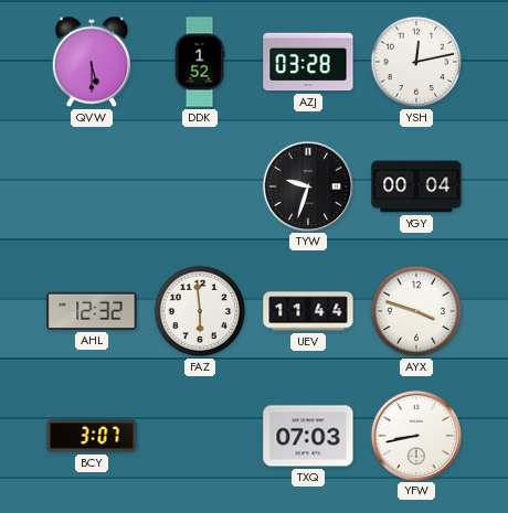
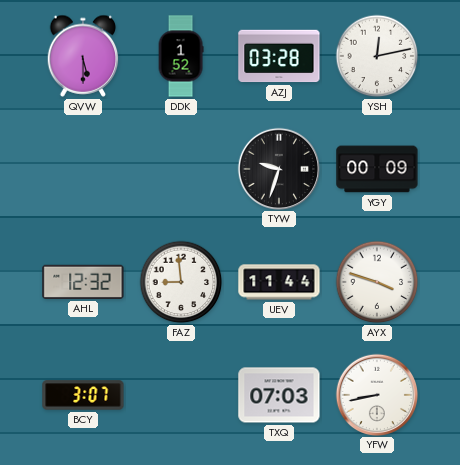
YGY: 00:04 -> 00:09 (377, 169)
FAZ: 5:59 -> 8:59 (181, 282)
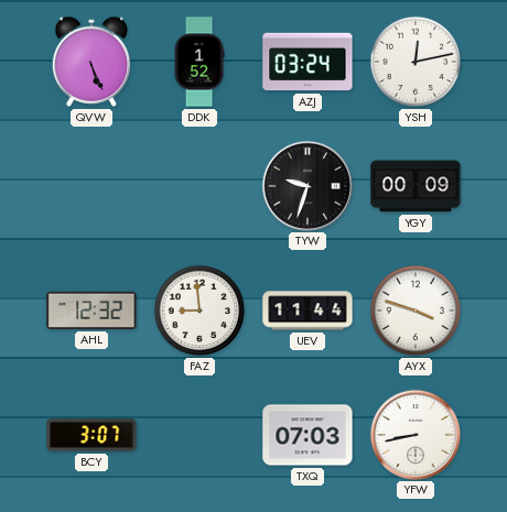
QVW: 5:30 -> 5:26 (91, 62)
AZJ: 03:28 -> 03:24 (308, 62)
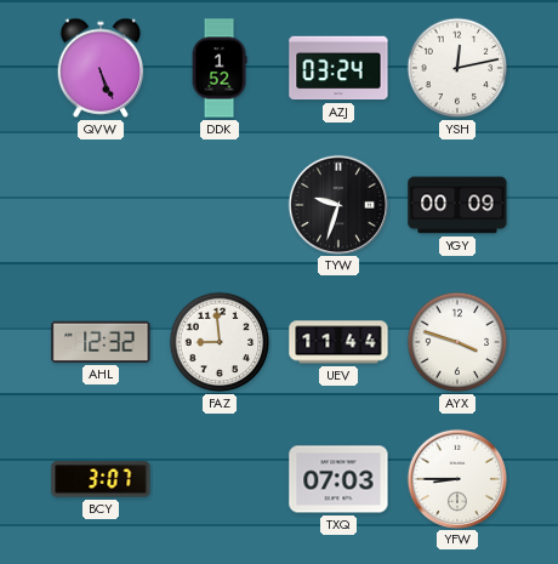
YFW: 8:43 -> 8:45 (456, 478)
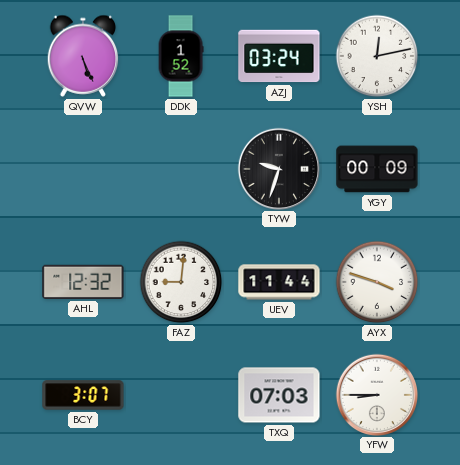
FAZ: 8:59 -> 9:01 (181, 282)
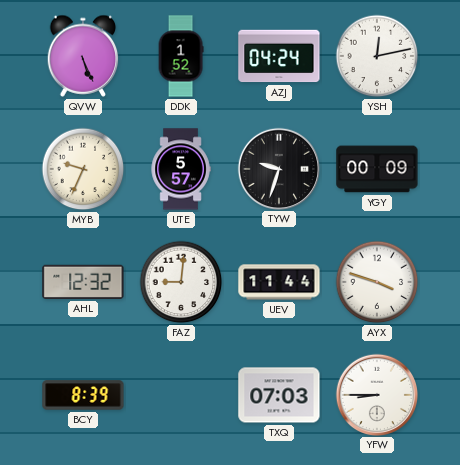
AZJ: 03:24 -> 04:24 (279, 56)
MYB: none -> 9:34 (83, 169)
UTE: none -> 5:57 (181, 169)
BCY: 3:07 -> 8:39 (83, 395)
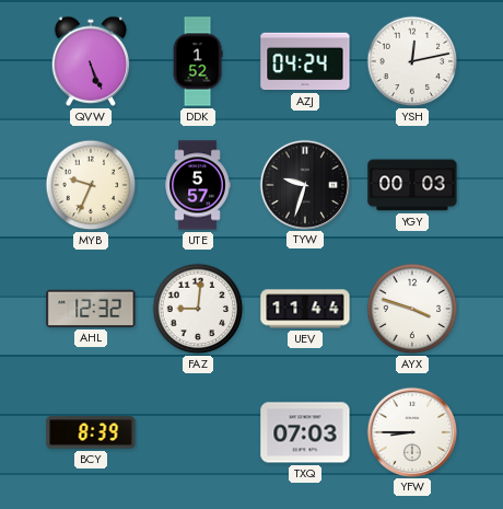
YGY: 00:09 -> 00:03 (412, 185)
